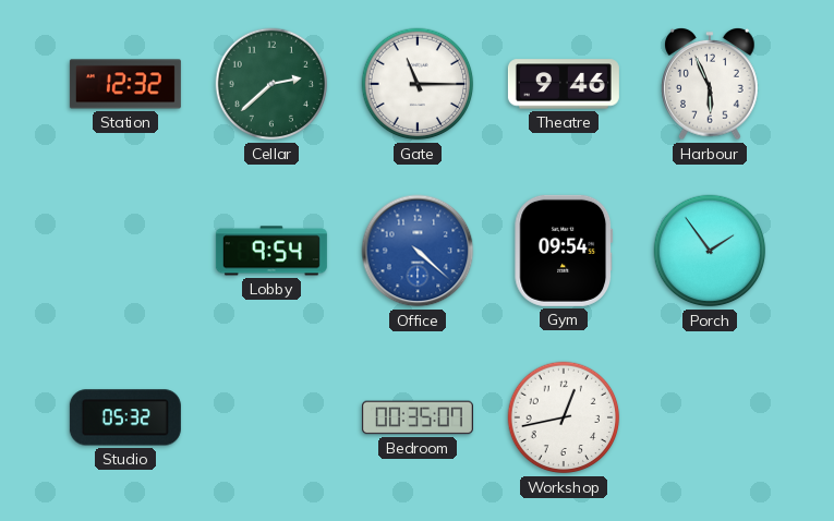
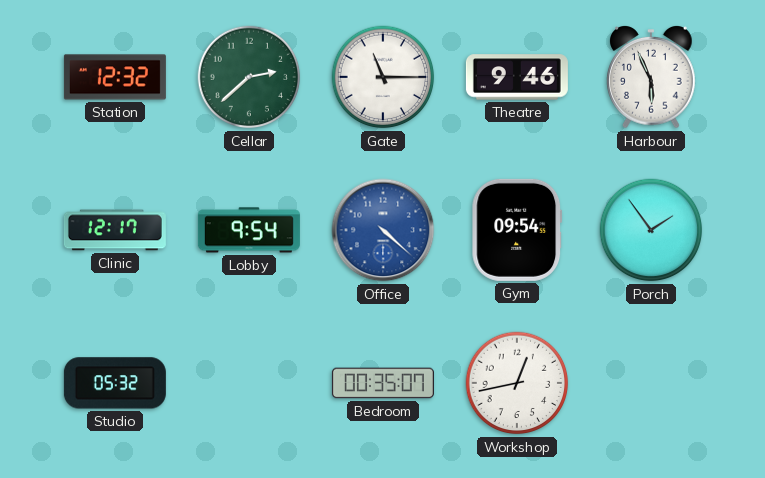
Clinic: none -> 12:17 (115, 230)
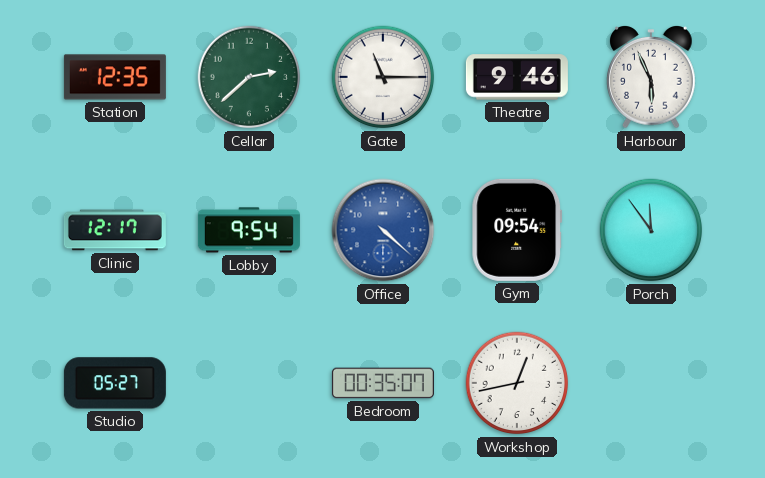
Station: 12:32 -> 12:35 (115, 77)
Porch: 1:54 -> 11:54 (651, 230)
Studio: 05:32 -> 05:27 (115, 383)
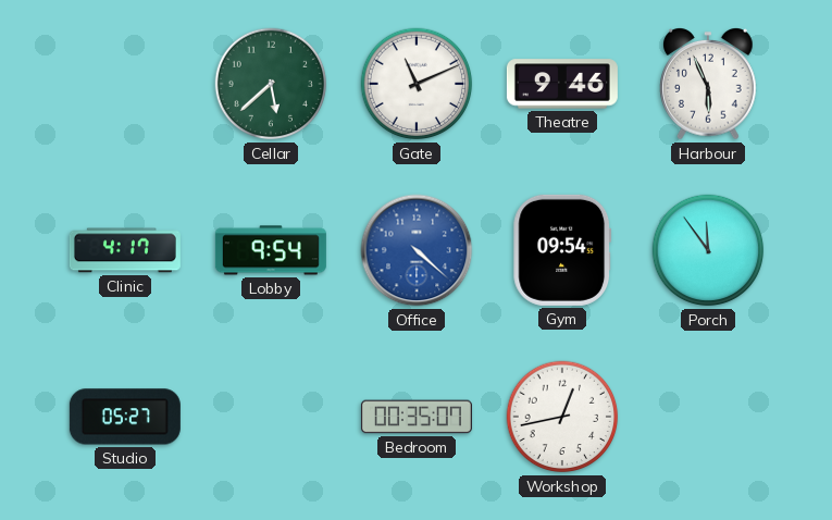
Station: 12:35 -> none (115, 77)
Cellar: 2:38 -> 5:38 (271, 84)
Gate: 11:15 -> 11:11 (417, 84)
Clinic: 12:17 -> 4:17 (125, 250)
